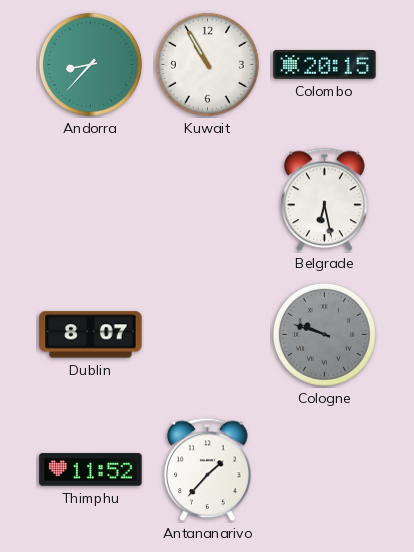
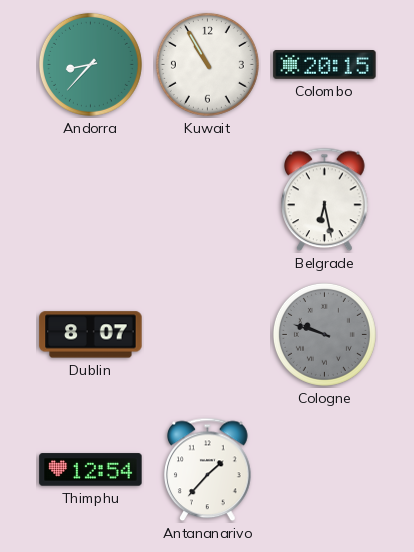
Thimphu: 11:52 -> 12:54 (91, 470)
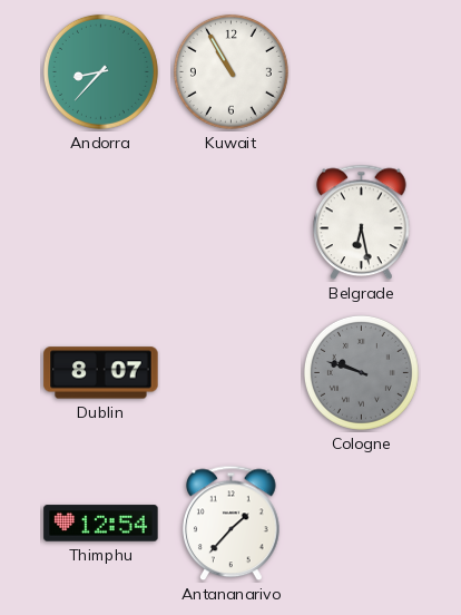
Colombo: 20:15 -> none (325, 65)
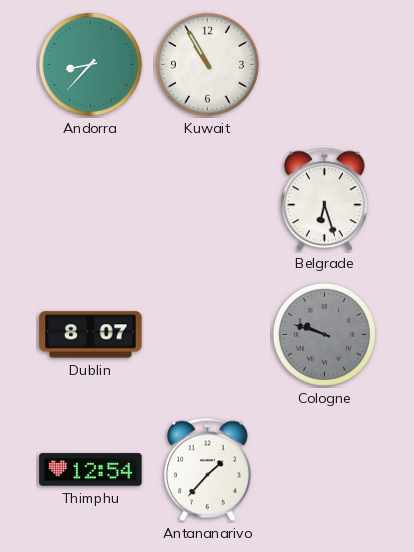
Belgrade: 6:28 -> 6:27 (325, 200)
